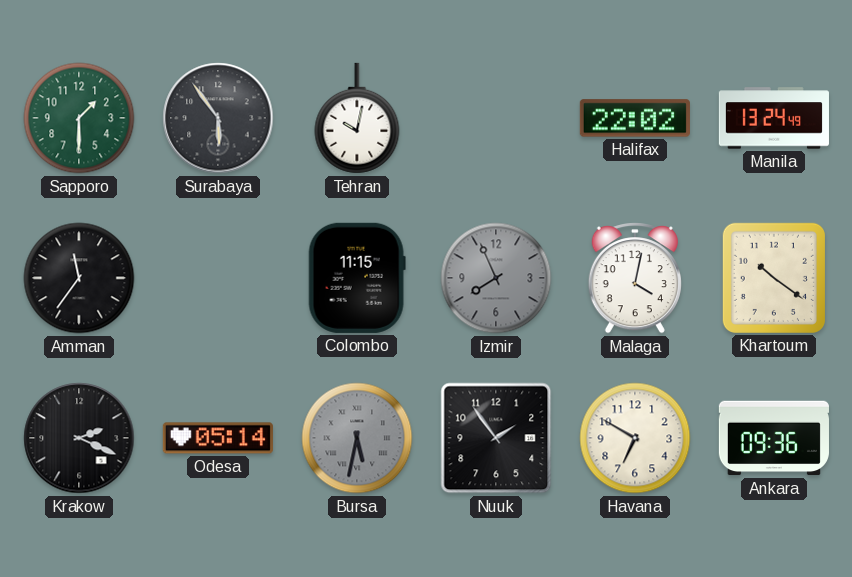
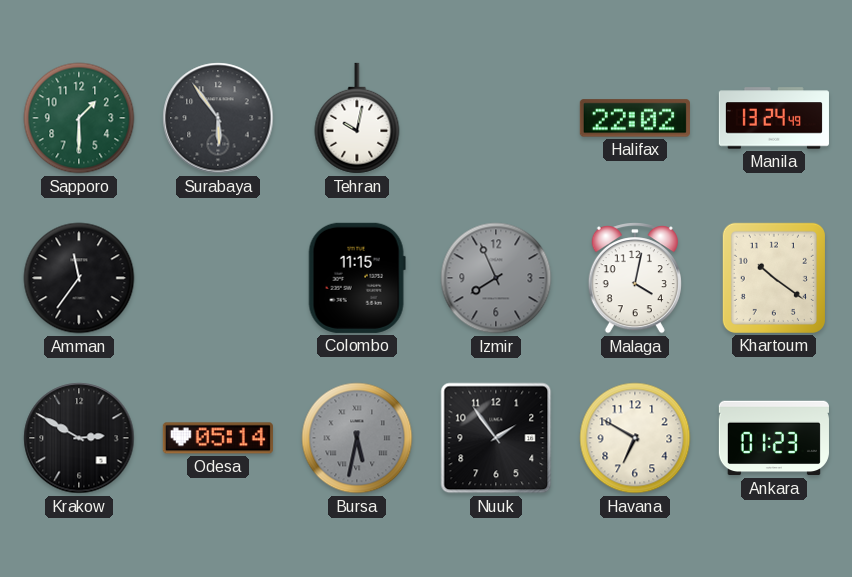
Krakow: 2:19 -> 2:50 (79, 438)
Ankara: 09:36 -> 01:23 (774, 438)
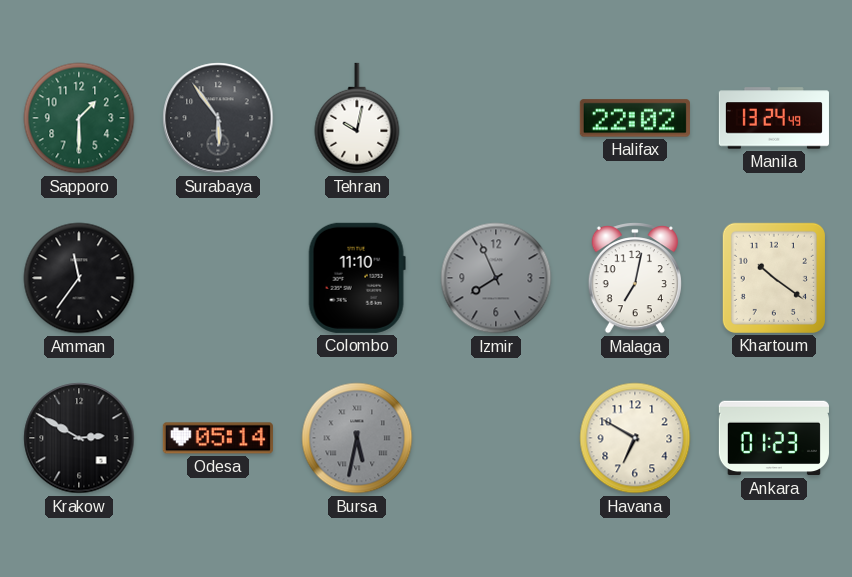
Colombo: 11:15 -> 11:10 (357, 278)
Malaga: 4:02 -> 7:02 (635, 278)
Nuuk: 1:54 -> none (496, 438)
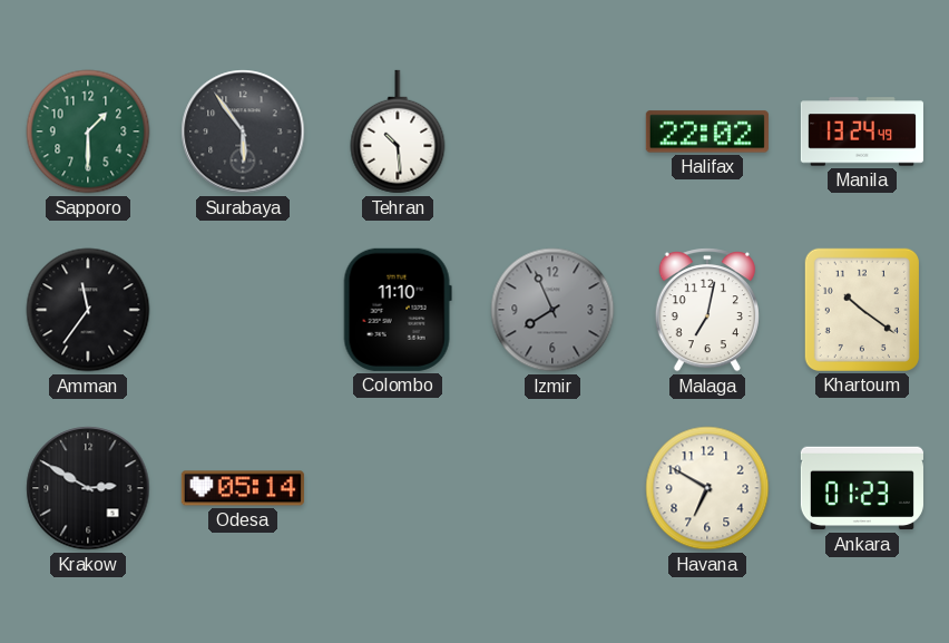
Tehran: 10:02 -> 10:29 (398, 131)
Bursa: 5:32 -> none (357, 438)
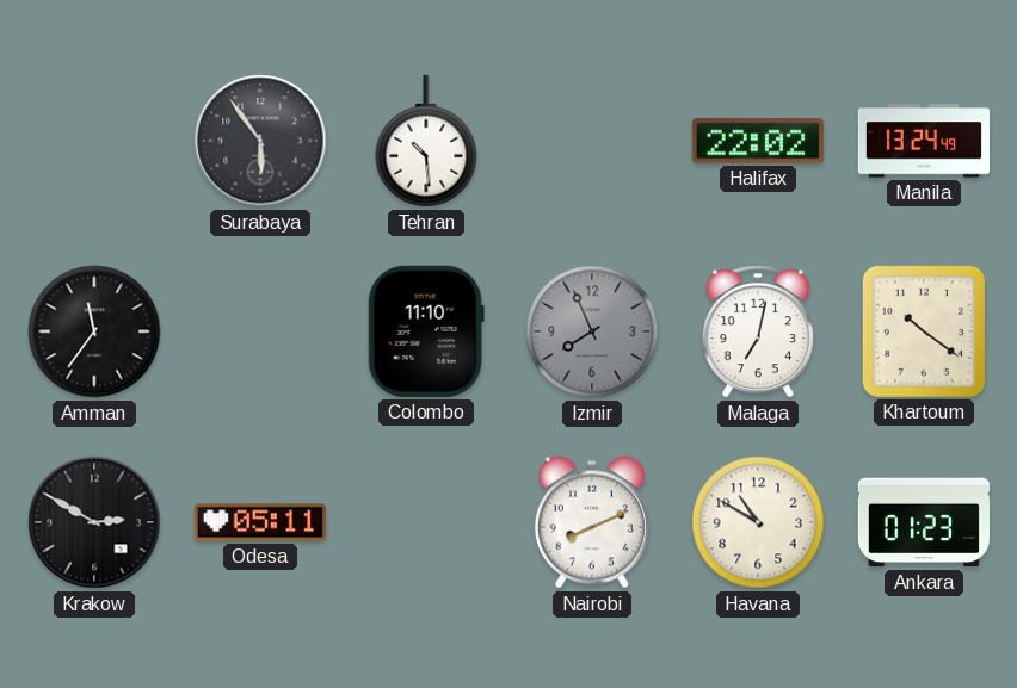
Sapporo: 1:30 -> none (88, 131)
Odesa: 05:14 -> 05:11 (260, 522)
Nairobi: none -> 8:11 (592, 522)
Havana: 6:50 -> 10:50 (758, 522)
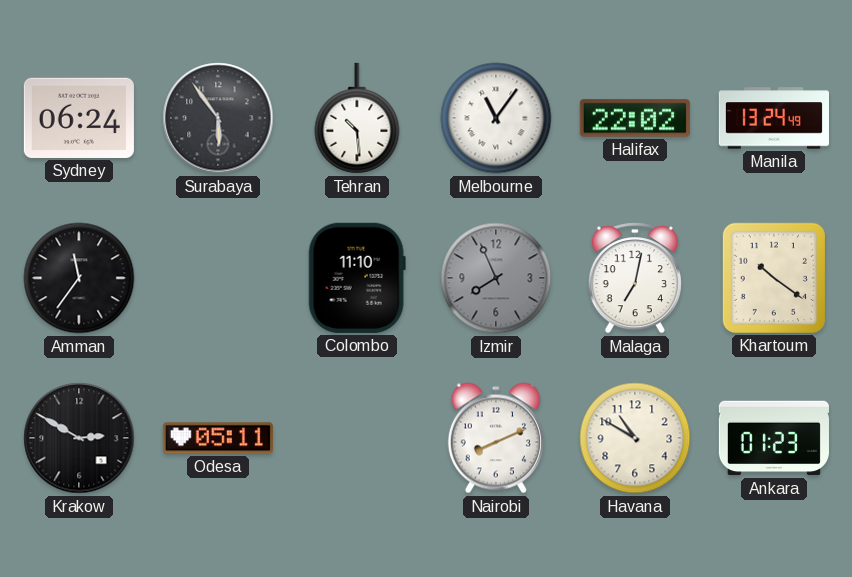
Sydney: none -> 06:24 (79, 118)
Melbourne: none -> 11:06 (496, 118)
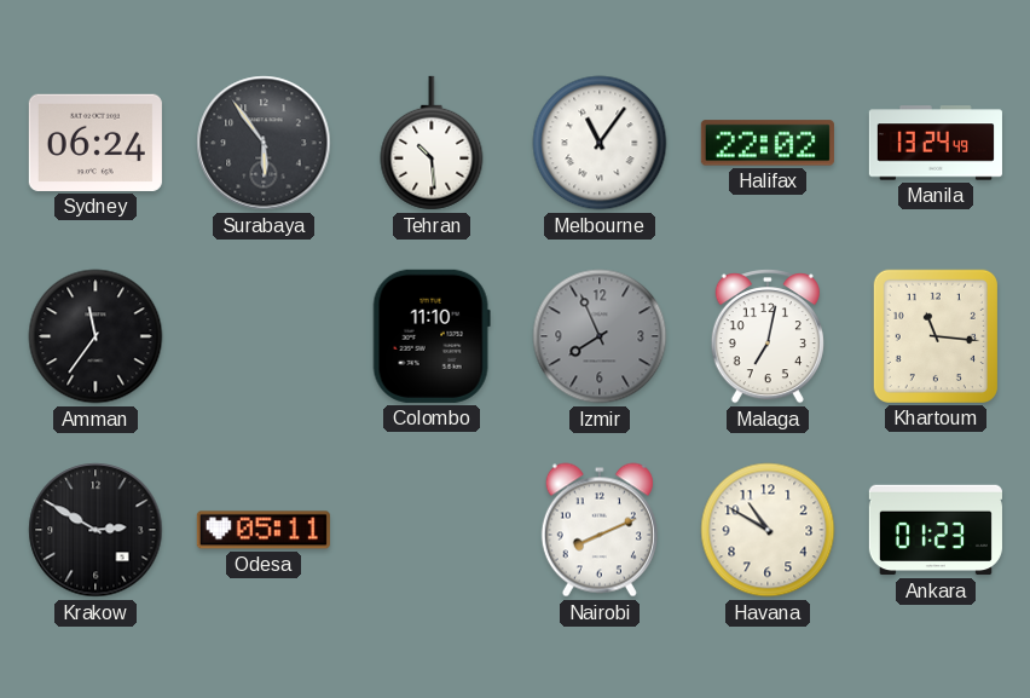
Khartoum: 10:21 -> 11:16 (936, 336)
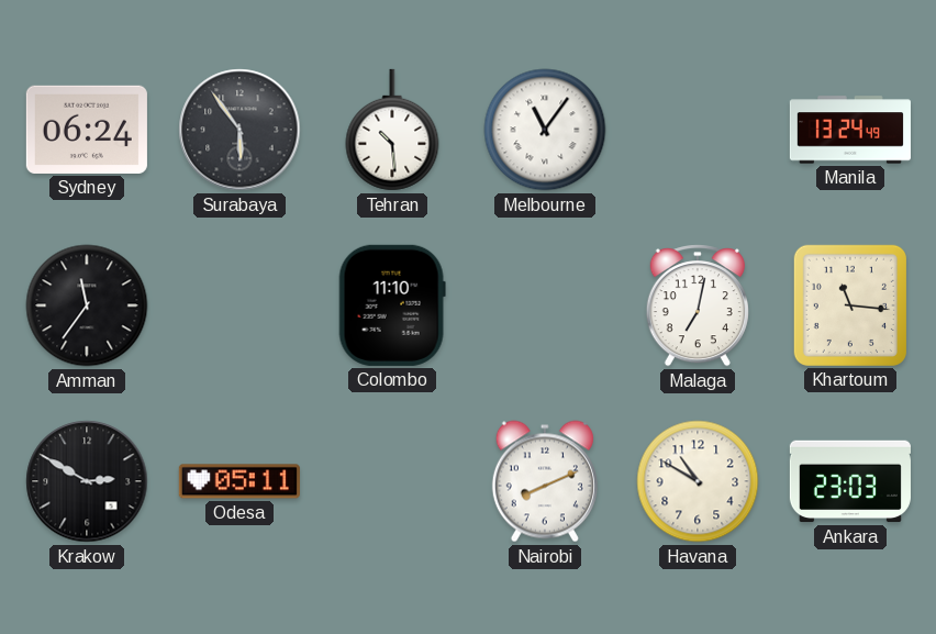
Halifax: 22:02 -> none (768, 143)
Izmir: 7:56 -> none (600, 336)
Ankara: 01:23 -> 23:03 (850, 481)
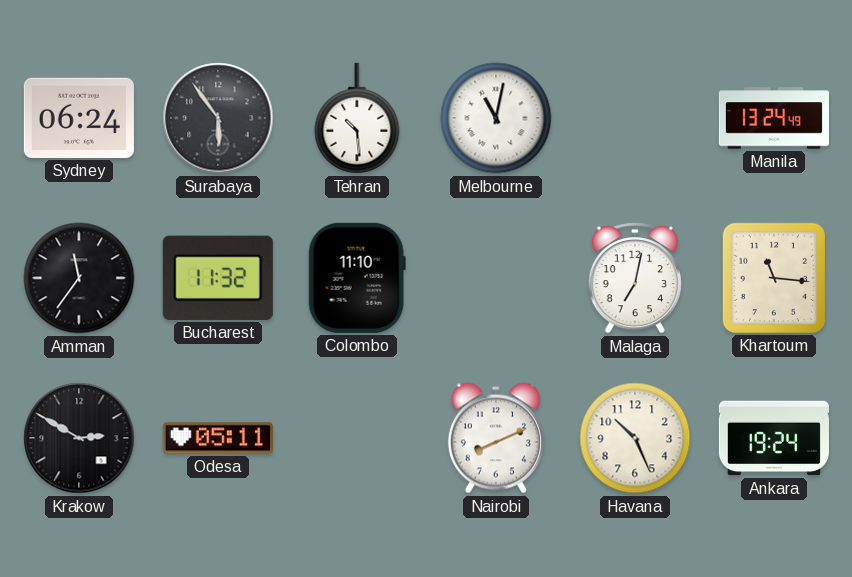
Melbourne: 11:06 -> 11:02 (496, 118)
Bucharest: none -> 11:32 (218, 278)
Havana: 10:50 -> 10:26 (635, 438)
Ankara: 23:03 -> 19:24 (774, 438)
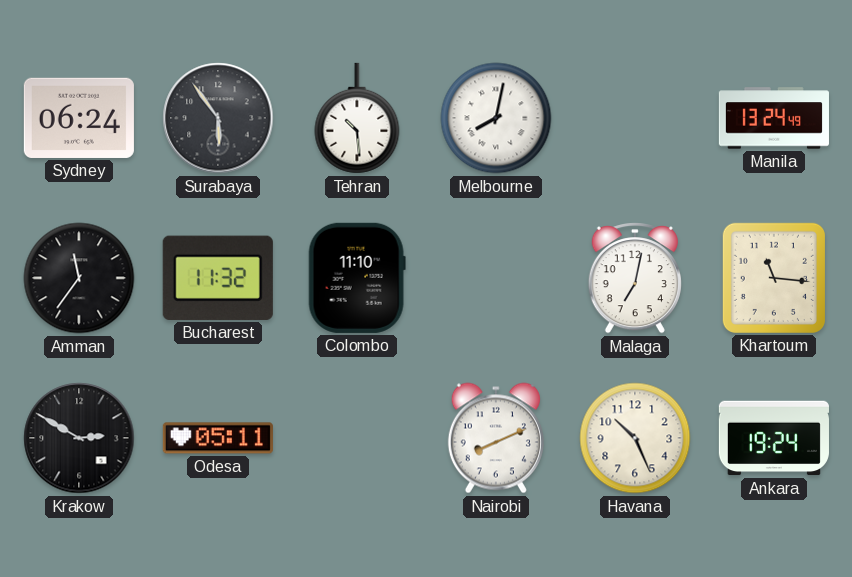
Melbourne: 11:02 -> 8:02 (496, 118)
